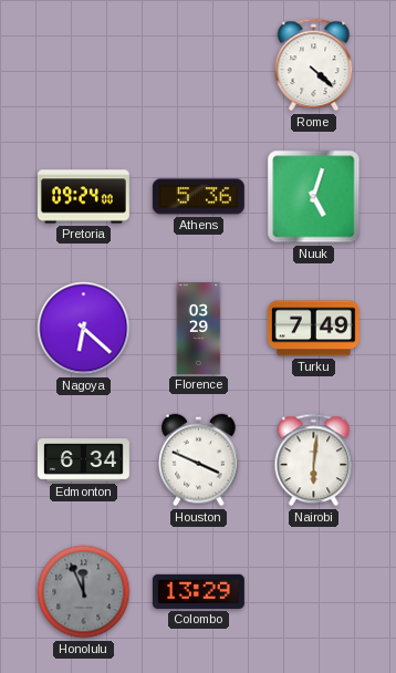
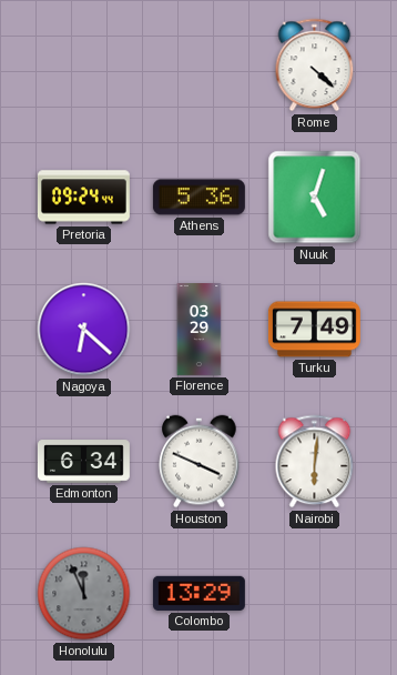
Pretoria: 09:24:00 -> 09:24:44 (83, 198)
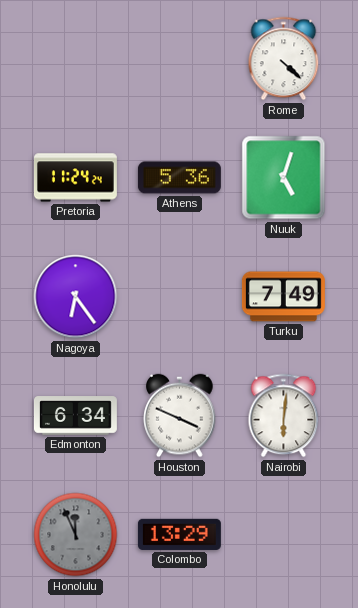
Pretoria: 09:24 -> 11:24 (75, 178)
Nagoya: 6:22 -> 6:24 (76, 297)
Florence: 03:29 -> none (200, 330)
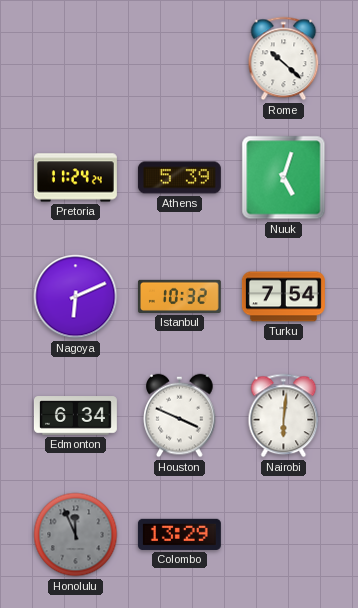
Rome: 4:22 -> 10:22 (284, 59)
Athens: 5:36 -> 5:39 (179, 178)
Nagoya: 6:24 -> 6:11 (76, 297)
Istanbul: none -> 10:32 (179, 296)
Turku: 7:49 -> 7:54 (283, 297)
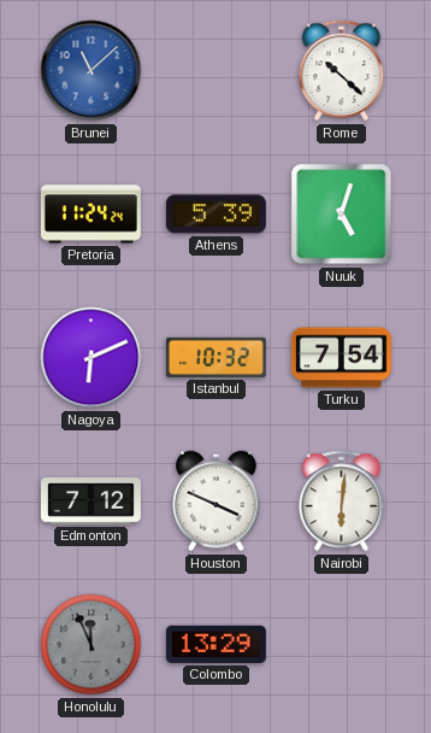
Brunei: none -> 11:08 (91, 71)
Edmonton: 6:34 -> 7:12 (90, 502)
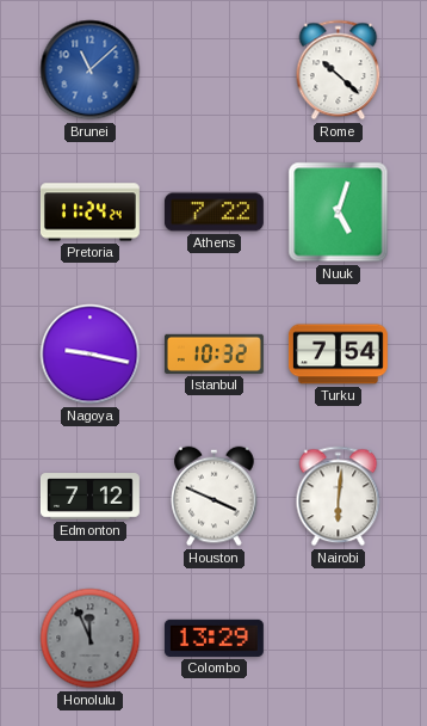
Athens: 5:39 -> 7:22 (213, 213)
Nagoya: 6:11 -> 9:17 (91, 355)
